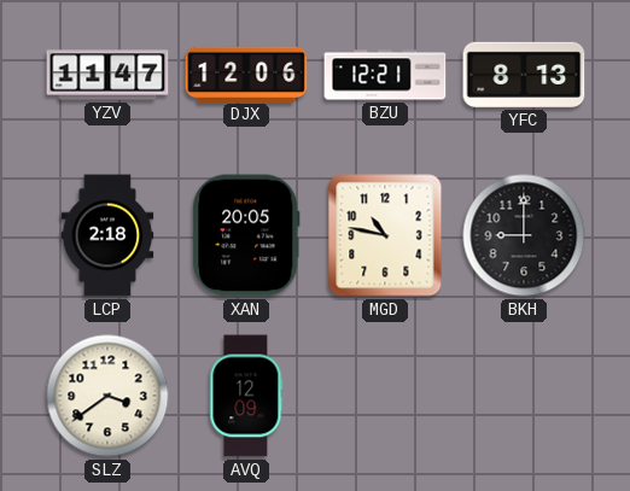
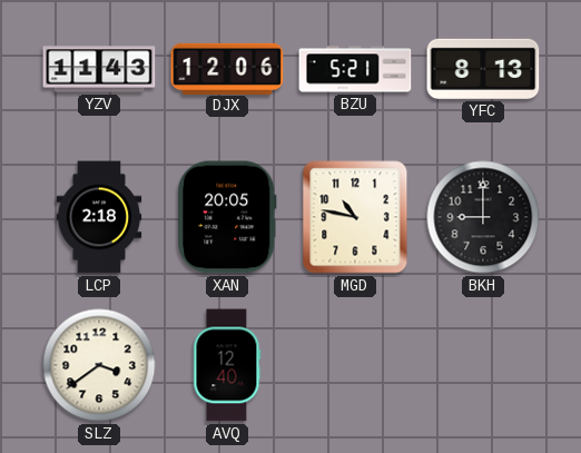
YZV: 11:47 -> 11:43 (99, 69)
BZU: 12:21 -> 5:21 (355, 69)
AVQ: 12:09 -> 12:40 (227, 365)
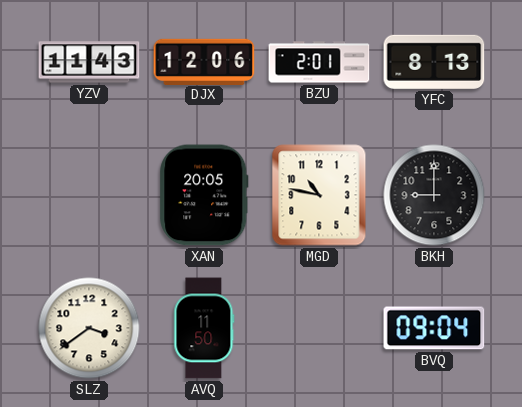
BZU: 5:21 -> 2:01 (319, 62)
LCP: 2:18 -> none (99, 217)
AVQ: 12:40 -> 11:50 (204, 328)
BVQ: none -> 09:04 (434, 328)
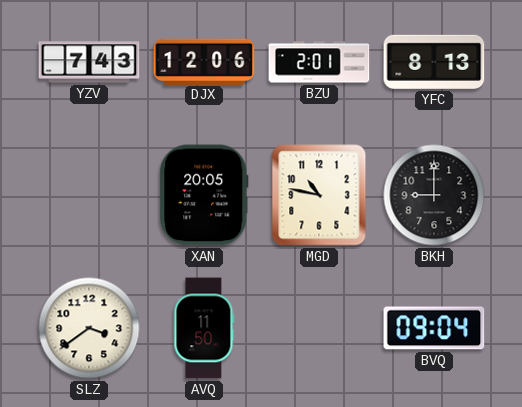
YZV: 11:43 -> 7:43 (89, 62)
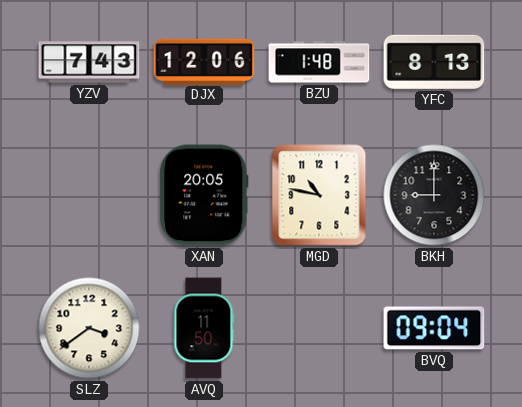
BZU: 2:01 -> 1:48 (319, 62)
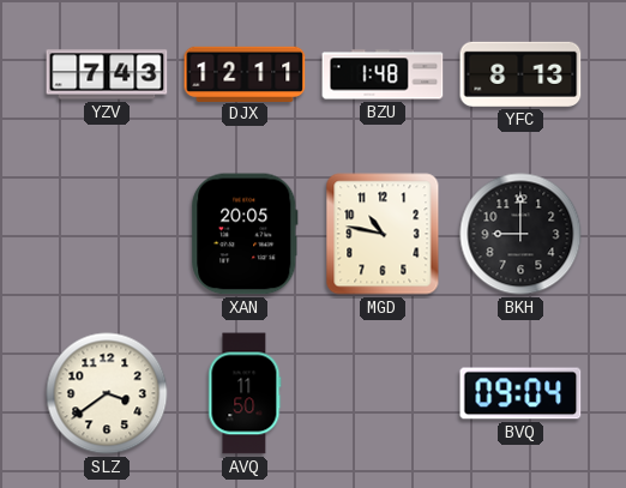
DJX: 12:06 -> 12:11 (245, 73)
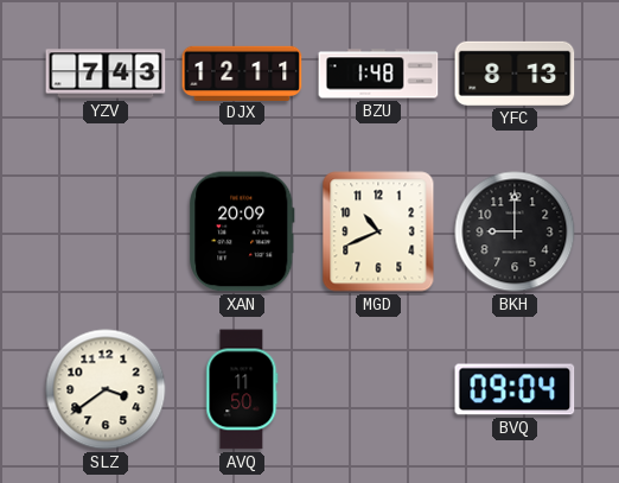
XAN: 20:05 -> 20:09 (242, 231)
MGD: 10:47 -> 10:41 (378, 231)
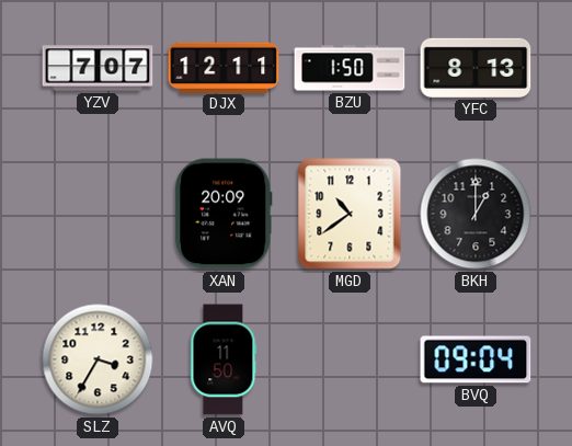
YZV: 7:43 -> 7:07 (98, 68)
BZU: 1:48 -> 1:50 (350, 68)
MGD: 10:41 -> 10:39 (350, 214)
BKH: 9:00 -> 1:00 (476, 214)
SLZ: 3:39 -> 3:35 (98, 359)
